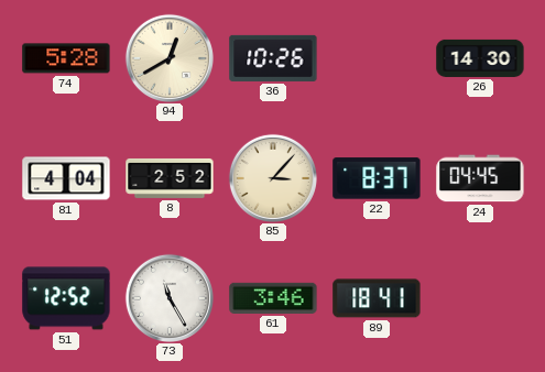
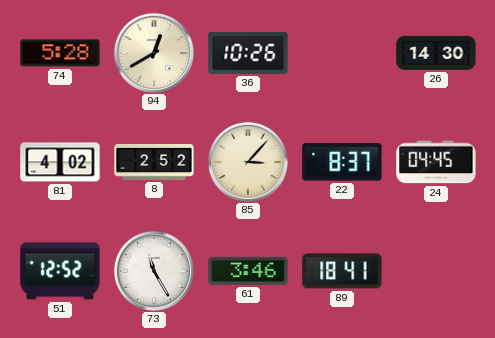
81: 4:04 -> 4:02 (60, 162)
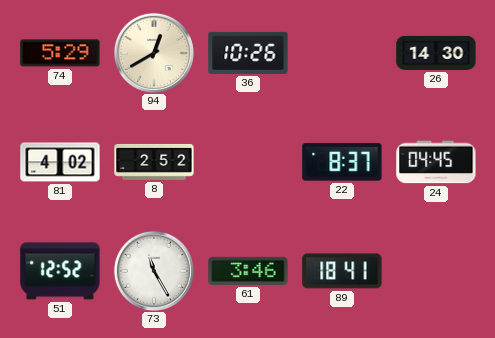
74: 5:28 -> 5:29 (60, 53)
85: 3:07 -> none (248, 162)
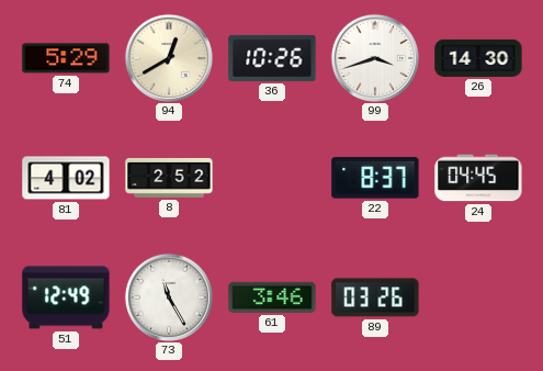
99: none -> 3:42 (375, 58)
51: 12:52 -> 12:49 (66, 297)
89: 18:41 -> 03:26 (375, 297)
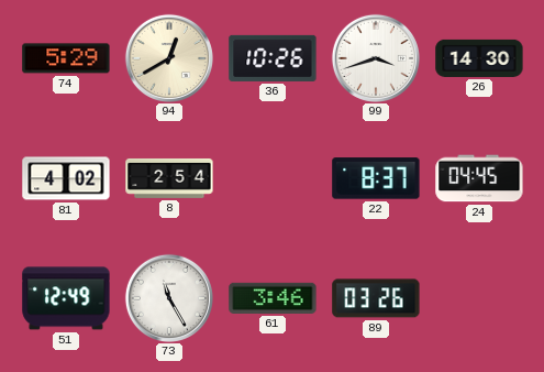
8: 2:52 -> 2:54 (169, 178)
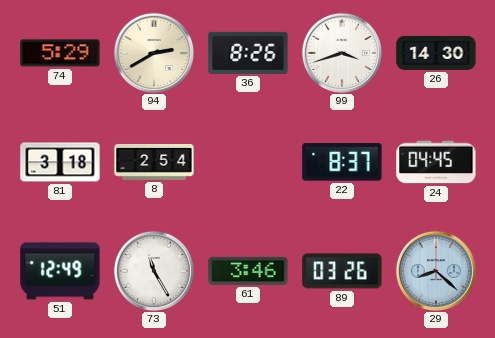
94: 12:40 -> 2:40 (154, 53)
36: 10:26 -> 8:26 (248, 53)
81: 4:02 -> 3:18 (60, 162)
29: none -> 8:22 (436, 271)
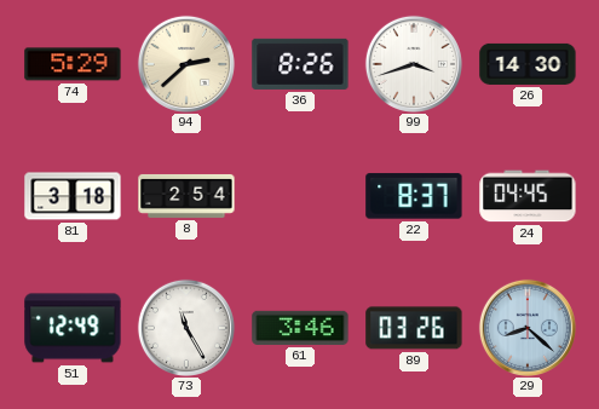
94: 2:40 -> 2:38 (186, 64)
